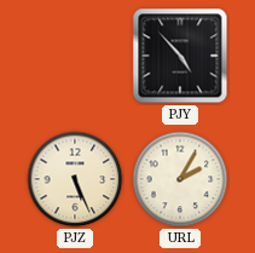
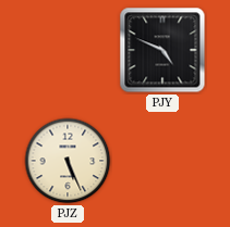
PJY: 4:53 -> 4:49 (162, 50)
URL: 2:05 -> none (180, 179)
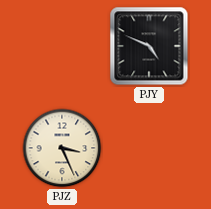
PJZ: 5:26 -> 3:26 (62, 148)
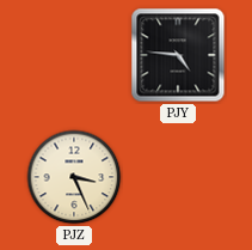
PJY: 4:49 -> 4:46 (178, 55)
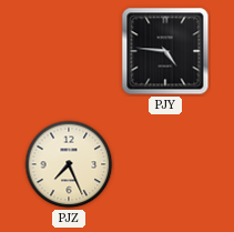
PJZ: 3:26 -> 7:26 (69, 164)
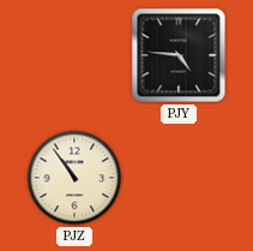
PJZ: 7:26 -> 10:54 (74, 178)
